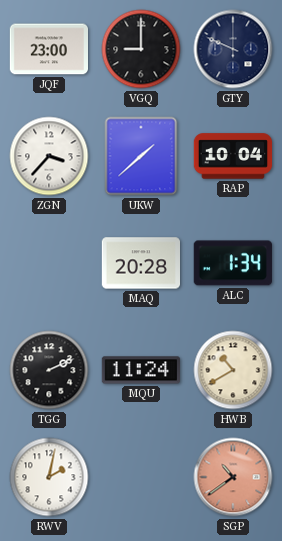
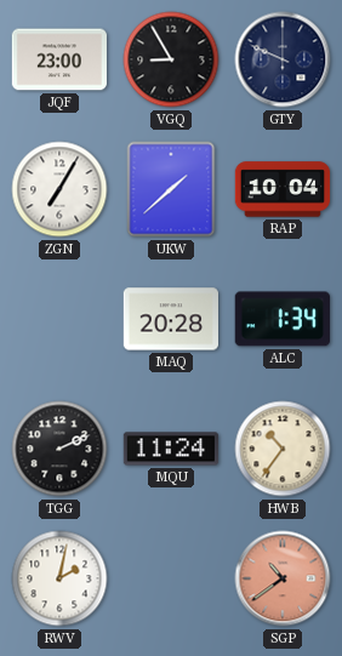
VGQ: 9:00 -> 8:55 (171, 59)
ZGN: 3:37 -> 7:05 (59, 189)
HWB: 10:40 -> 10:36 (283, 449)
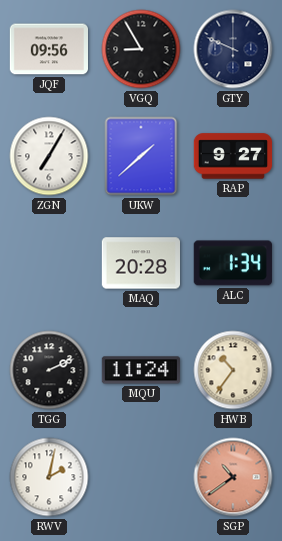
JQF: 23:00 -> 09:56 (49, 49)
RAP: 10:04 -> 9:27 (233, 156)
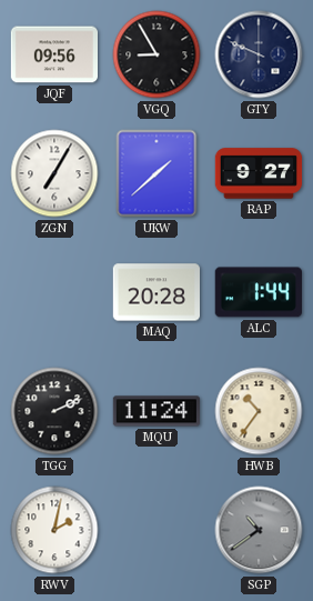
ALC: 1:34 -> 1:44 (259, 292)
SGP dial: salmon -> grey (259, 530)
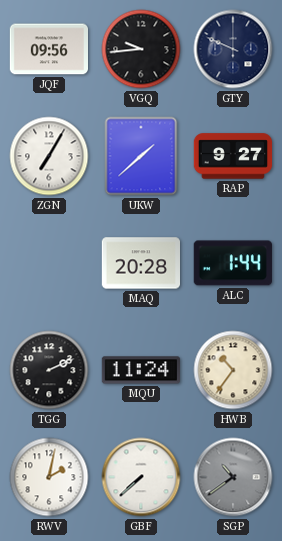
VGQ: 8:55 -> 9:44 (141, 49)
GBF: none -> 7:38 (141, 477)
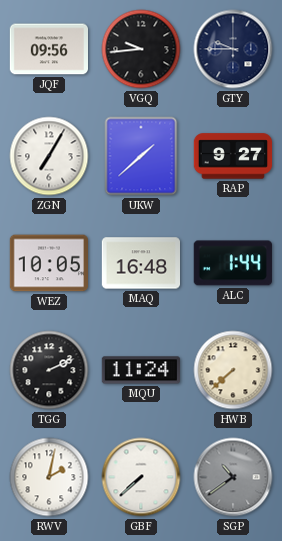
GTY: 9:49 -> 9:45 (233, 49)
WEZ: none -> 10:05 (48, 263)
MAQ: 20:28 -> 16:48 (140, 263)
HWB: 10:36 -> 7:38 (233, 370)
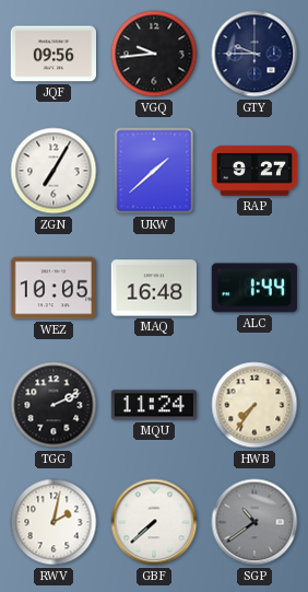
HWB: 7:38 -> 7:36 (254, 405)
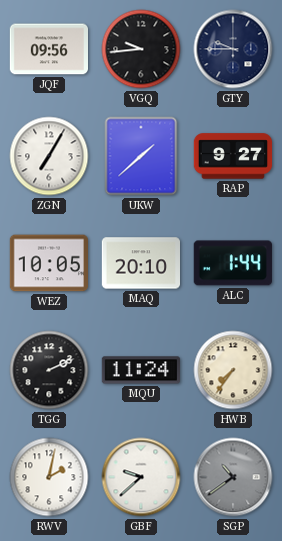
MAQ: 16:48 -> 20:10 (140, 263)
GBF: 7:38 -> 9:38 (141, 477)
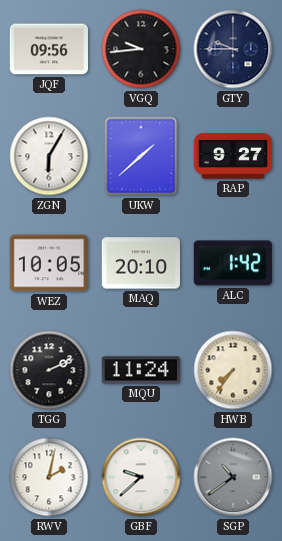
ZGN: 7:05 -> 6:05 (49, 156)
ALC: 1:44 -> 1:42 (233, 263)
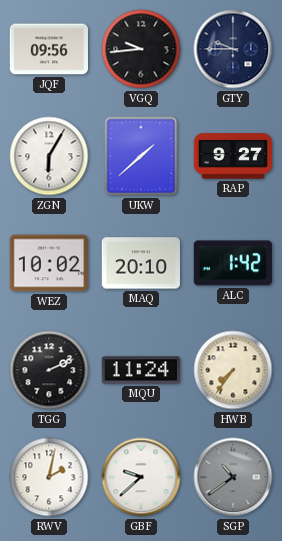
WEZ: 10:05 -> 10:02 (48, 263)
